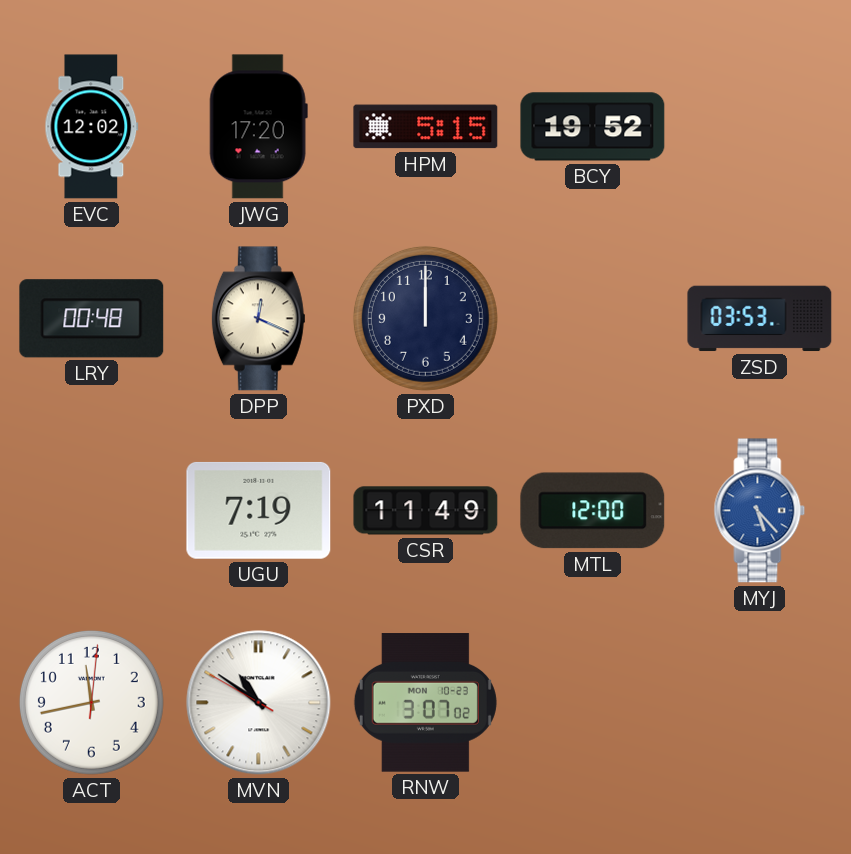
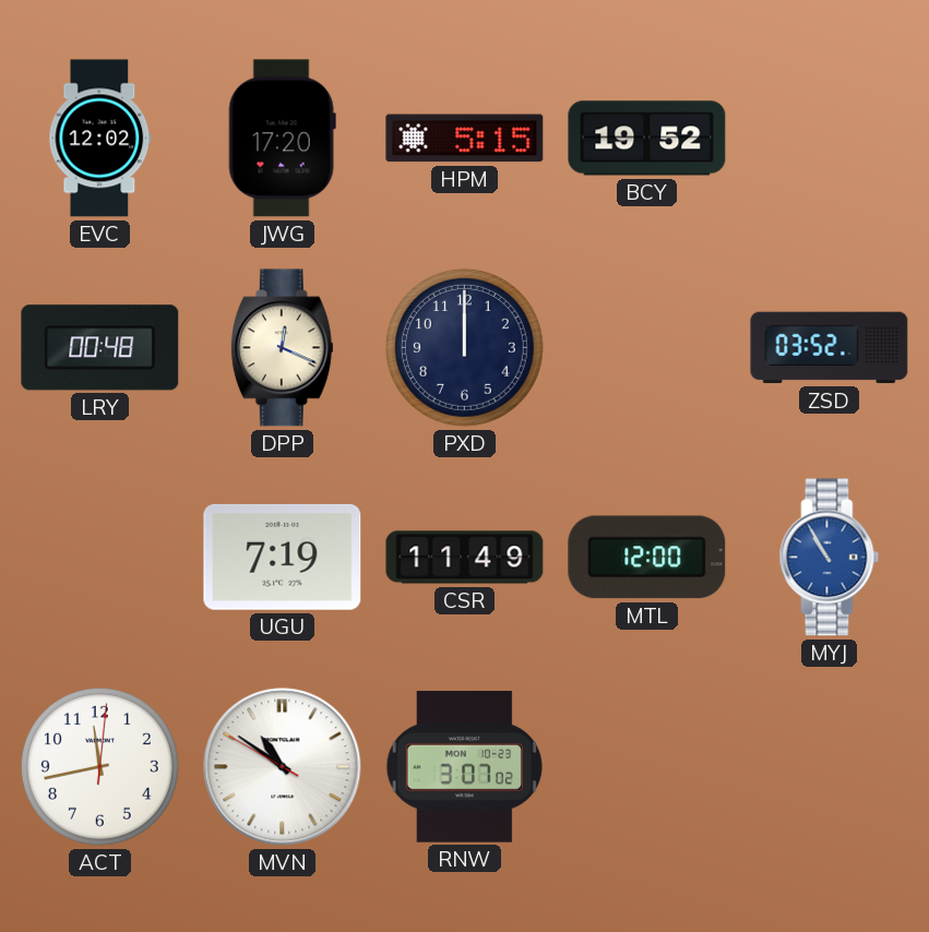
ZSD: 03:53 -> 03:52 (830, 348)
MYJ: 5:23 -> 10:55 (830, 558)
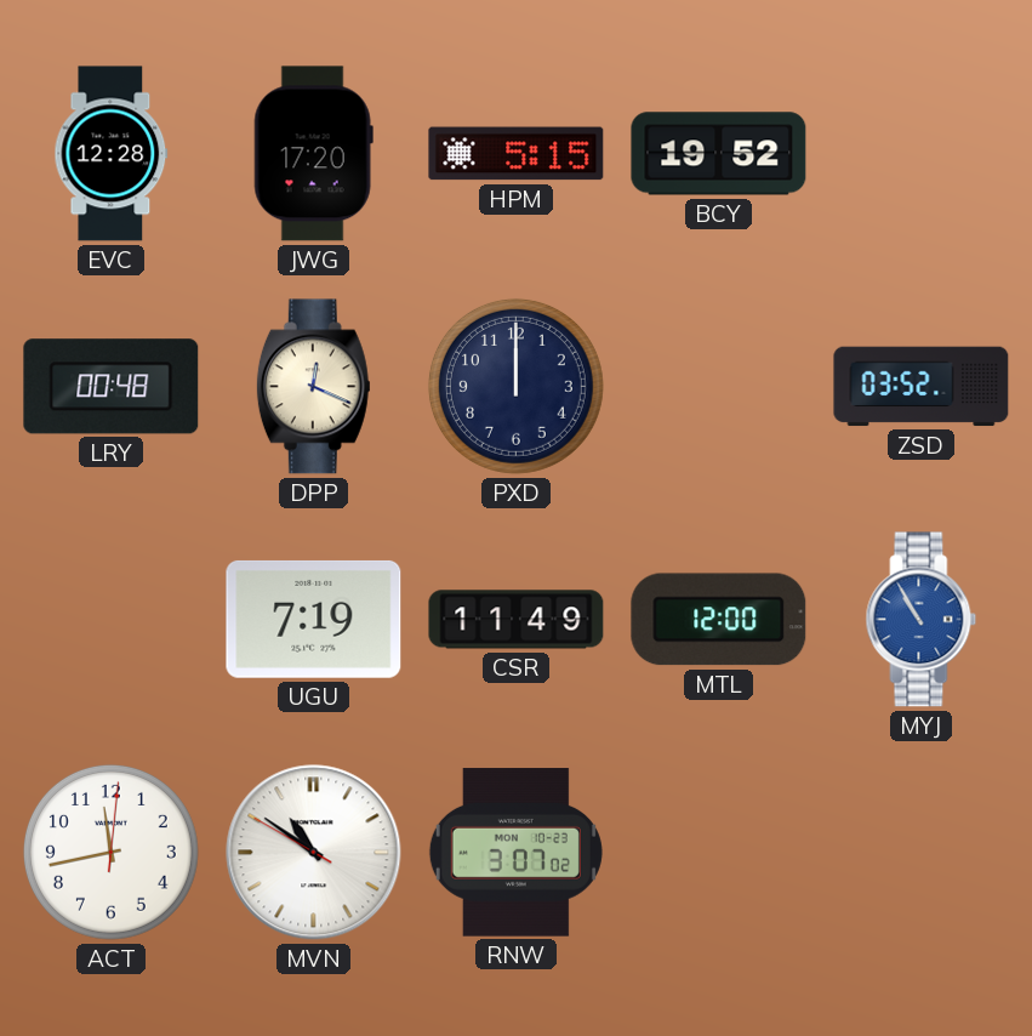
EVC: 12:02 -> 12:28 (112, 154)
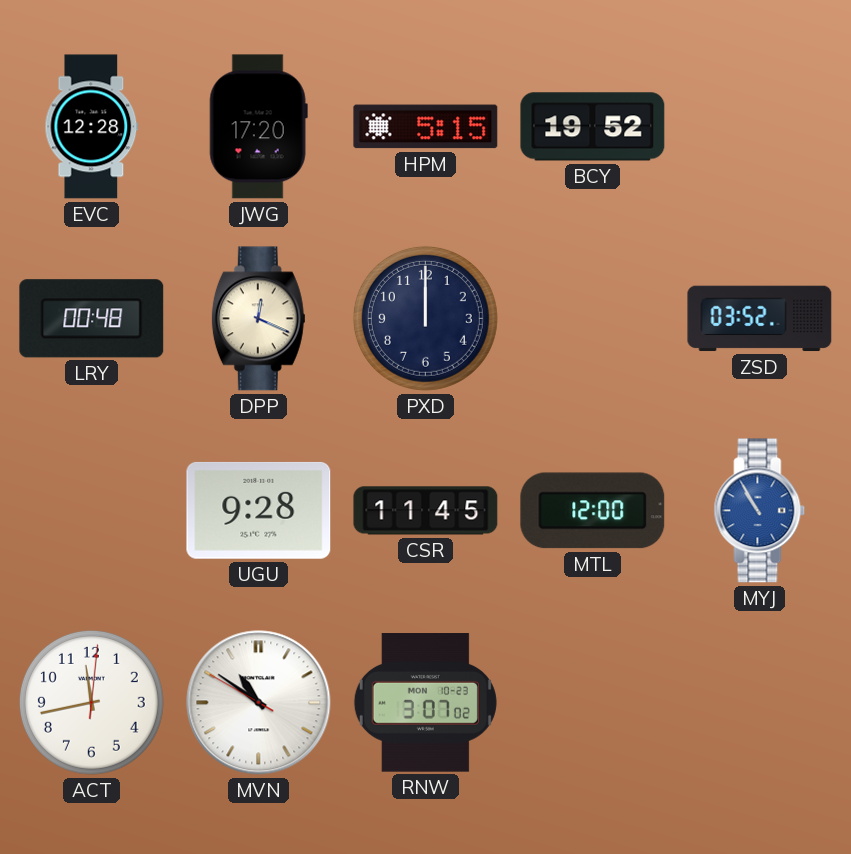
UGU: 7:19 -> 9:28 (259, 510)
CSR: 11:49 -> 11:45 (426, 511)
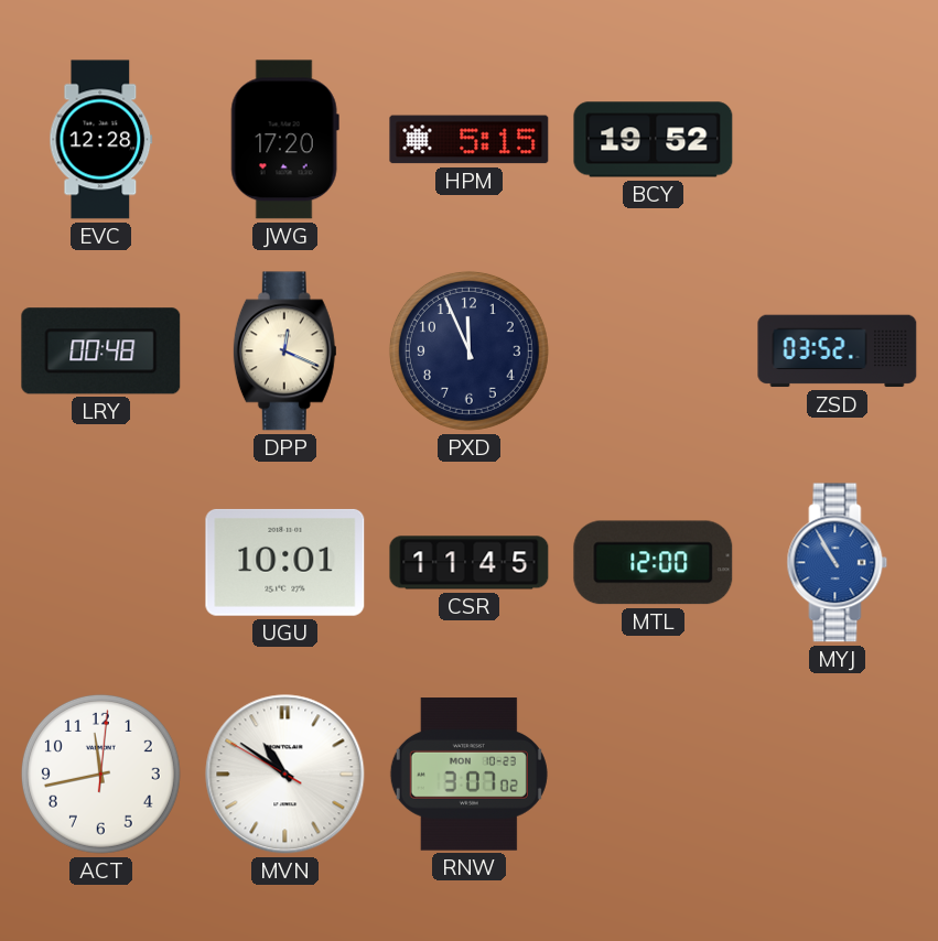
PXD: 12:00 -> 11:56 (468, 350)
UGU: 9:28 -> 10:01 (285, 562)
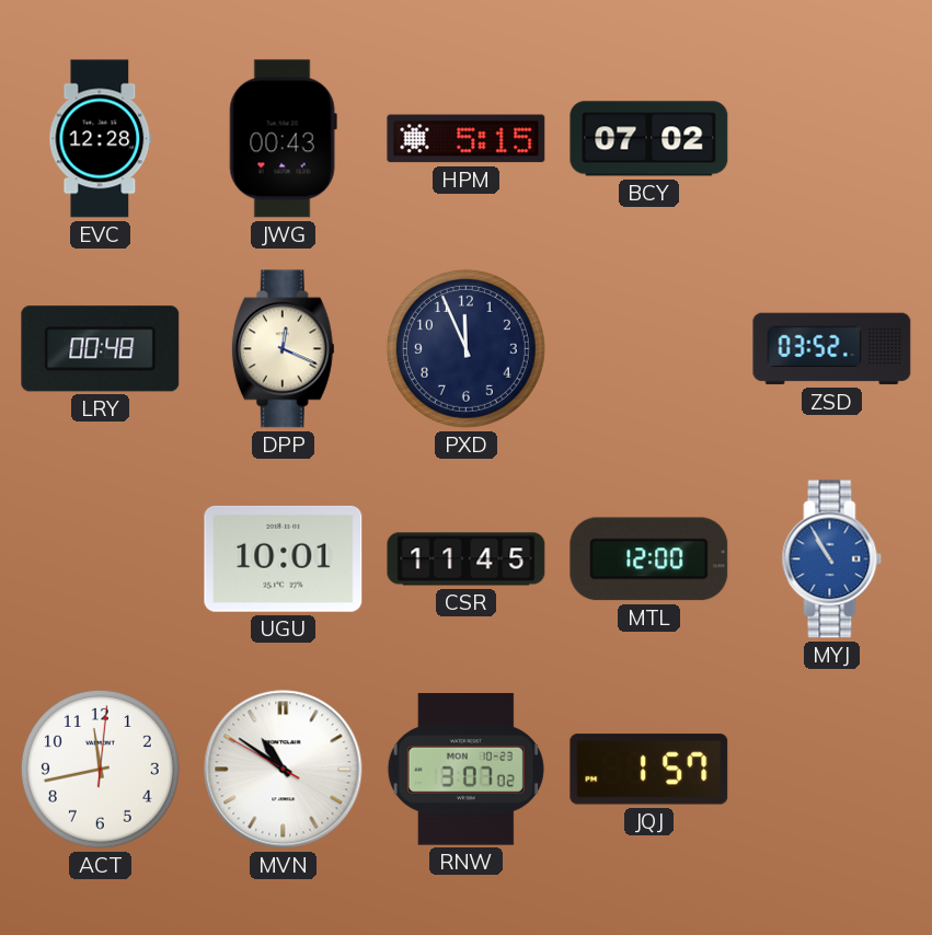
JWG: 17:20 -> 00:43 (283, 139)
BCY: 19:52 -> 07:02 (649, 139)
JQJ: none -> 1:57 (649, 770)
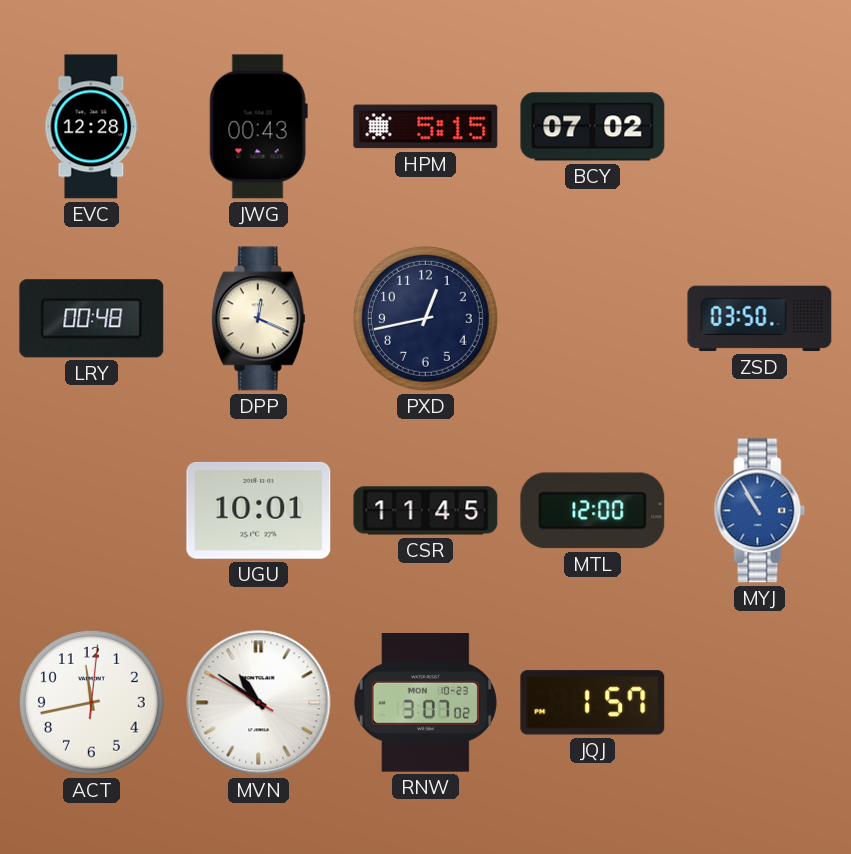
PXD: 11:56 -> 12:43 (425, 318)
ZSD: 03:52 -> 03:50 (760, 319)
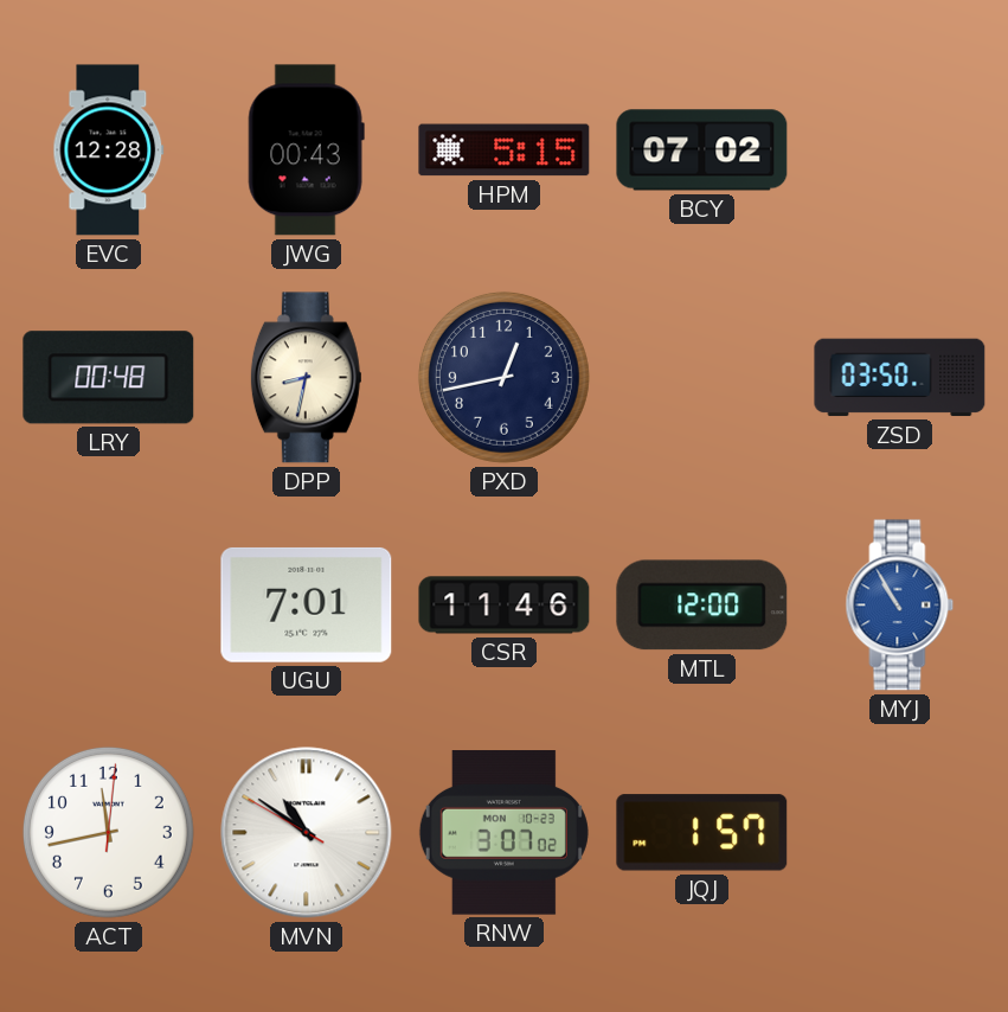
DPP: 12:19 -> 8:32 (306, 378)
UGU: 10:01 -> 7:01 (307, 604)
CSR: 11:45 -> 11:46 (505, 606)
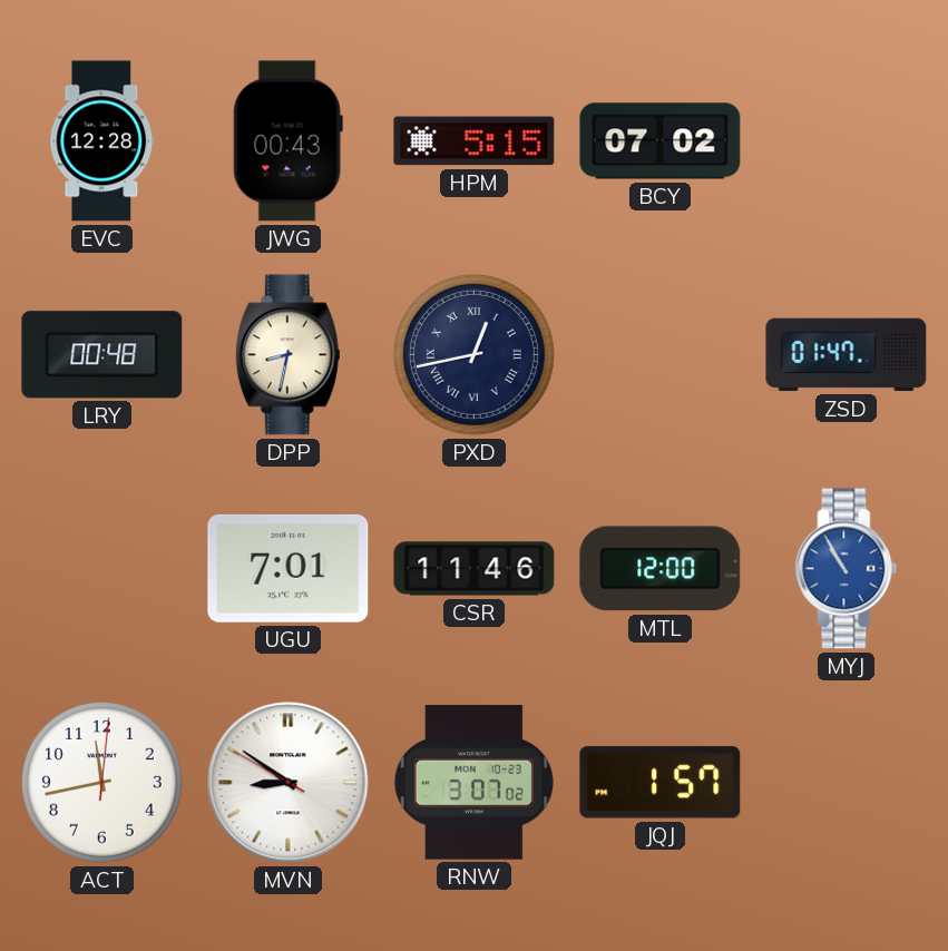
PXD numerals: Arabic -> Roman (473, 354)
ZSD: 03:50 -> 01:47 (847, 355)
MVN: 10:50 -> 8:50 (289, 783)
